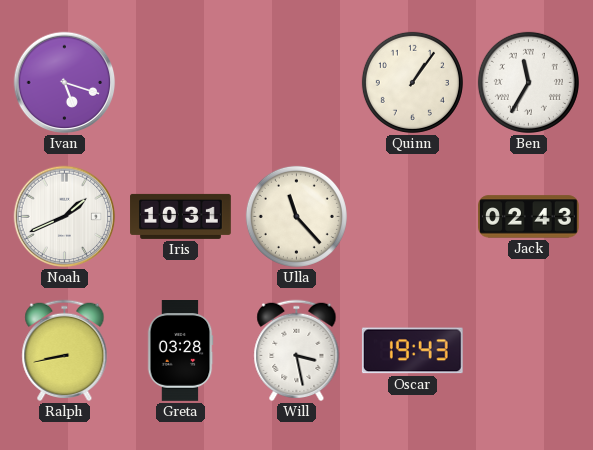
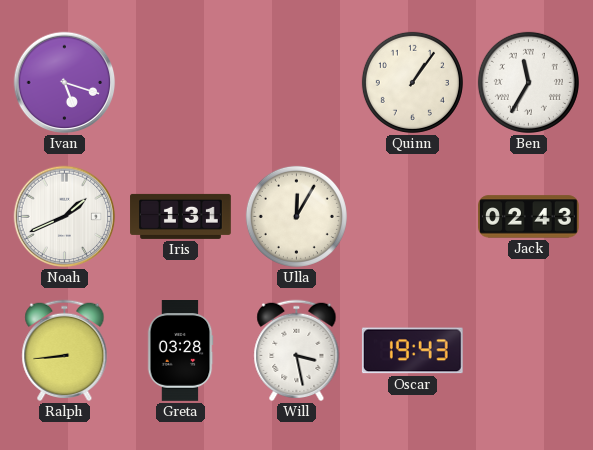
Iris: 10:31 -> 1:31 (181, 216)
Ulla: 11:23 -> 12:05 (296, 216)
Ralph: 8:43 -> 8:44 (65, 351)
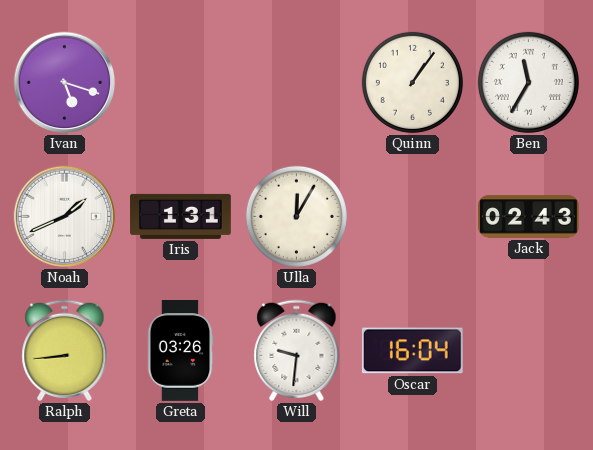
Greta: 03:28 -> 03:26 (180, 351)
Will: 3:28 -> 9:31 (297, 351)
Oscar: 19:43 -> 16:04 (412, 351)
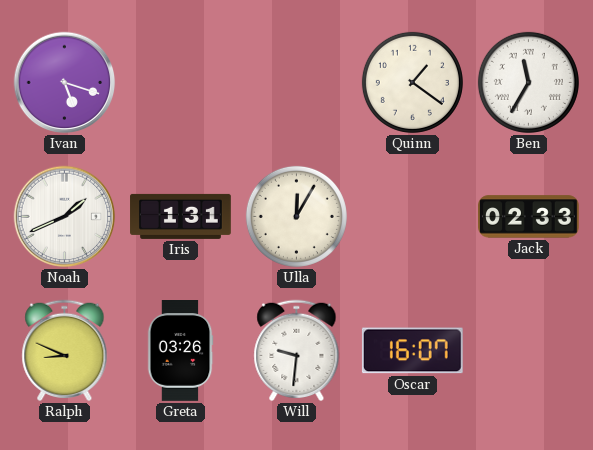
Quinn: 1:06 -> 1:21 (412, 82)
Jack: 02:43 -> 02:33 (529, 217)
Ralph: 8:44 -> 8:49 (65, 351)
Oscar: 16:04 -> 16:07 (412, 351)
